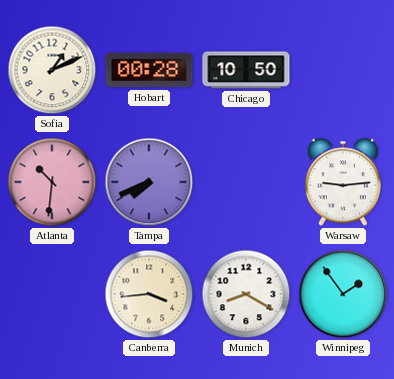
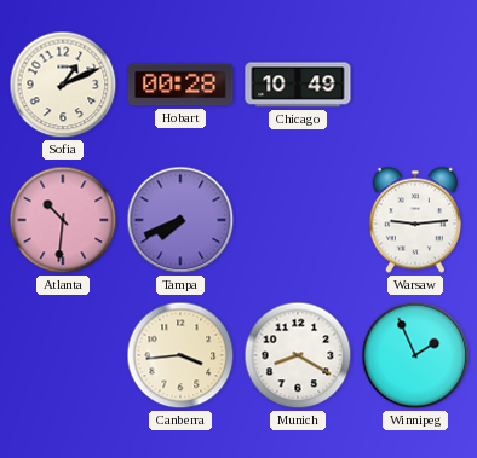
Chicago: 10:50 -> 10:49 (298, 85)
Winnipeg: 1:54 -> 1:56 (415, 355)
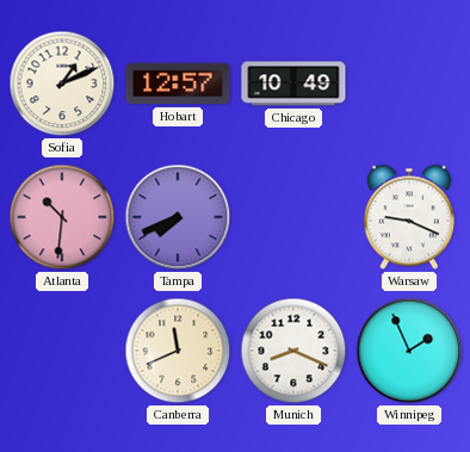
Hobart: 00:28 -> 12:57 (178, 83)
Warsaw: 9:14 -> 9:19 (409, 217)
Canberra: 3:44 -> 11:41 (178, 351)
Munich: 8:20 -> 8:19 (293, 351)
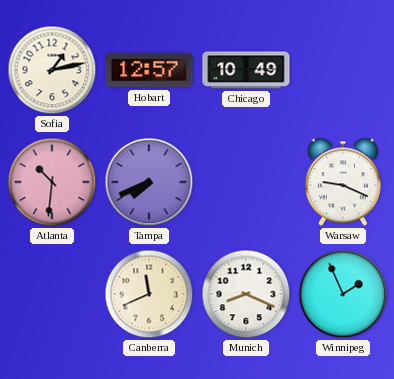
Sofia: 1:11 -> 1:13 (52, 70)
